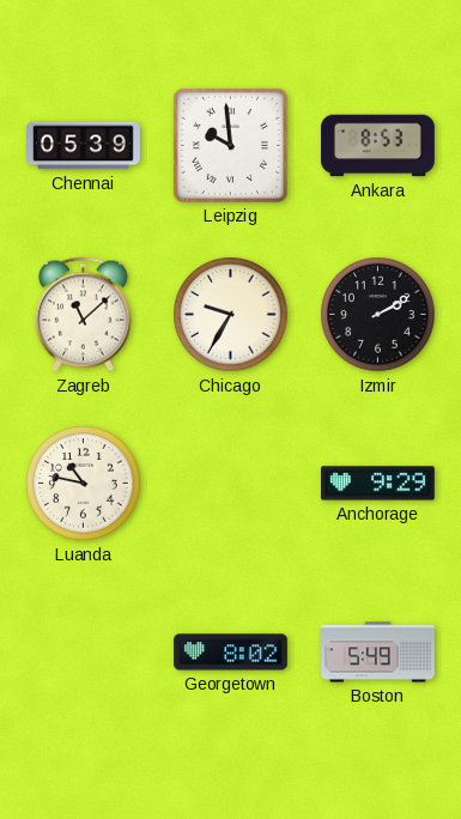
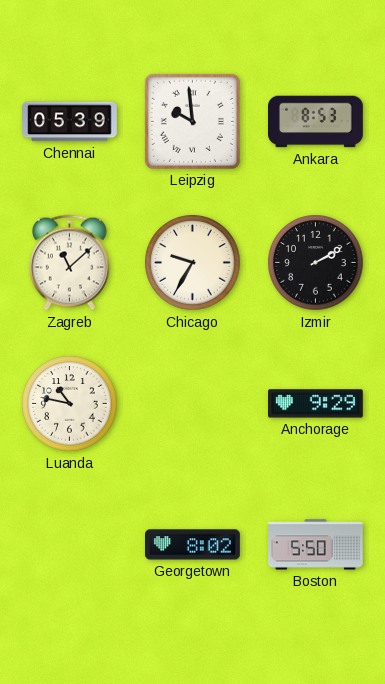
Boston: 5:49 -> 5:50 (316, 545)
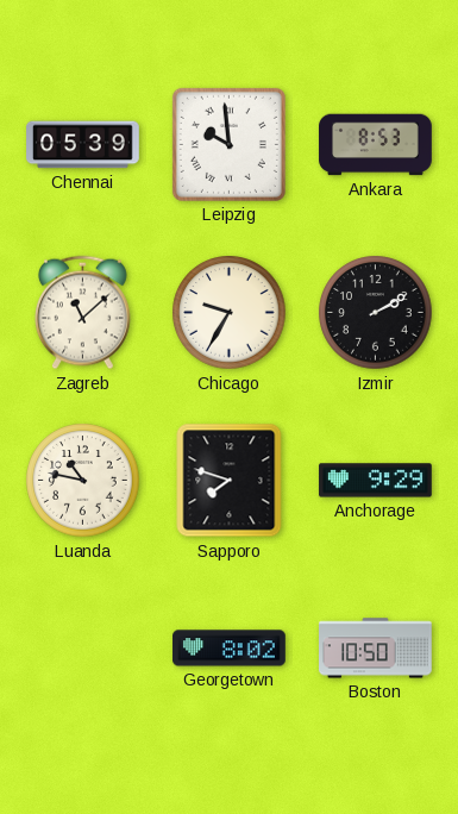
Sapporo: none -> 7:48 (230, 481)
Boston: 5:50 -> 10:50 (376, 649)
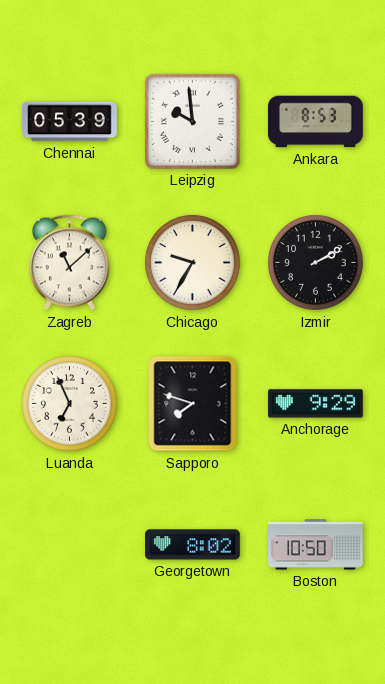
Luanda: 10:47 -> 6:56 (70, 404)
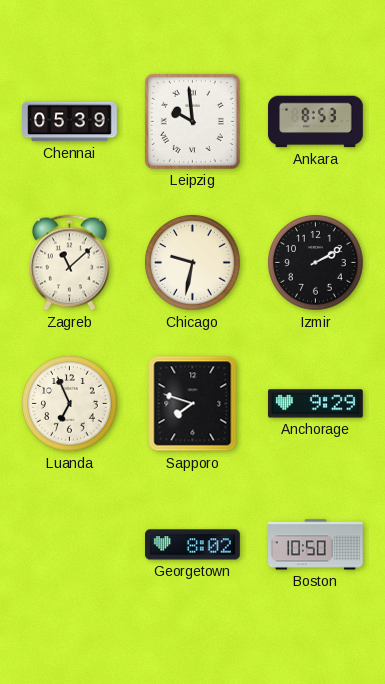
Chicago: 9:35 -> 9:32 (193, 263)
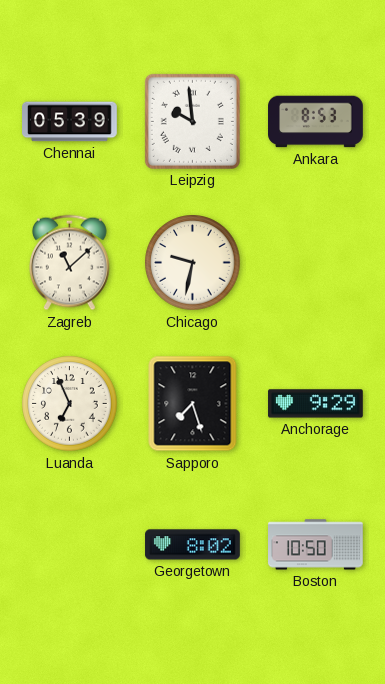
Izmir: 2:10 -> none (316, 263)
Sapporo: 7:48 -> 7:27 (193, 404)
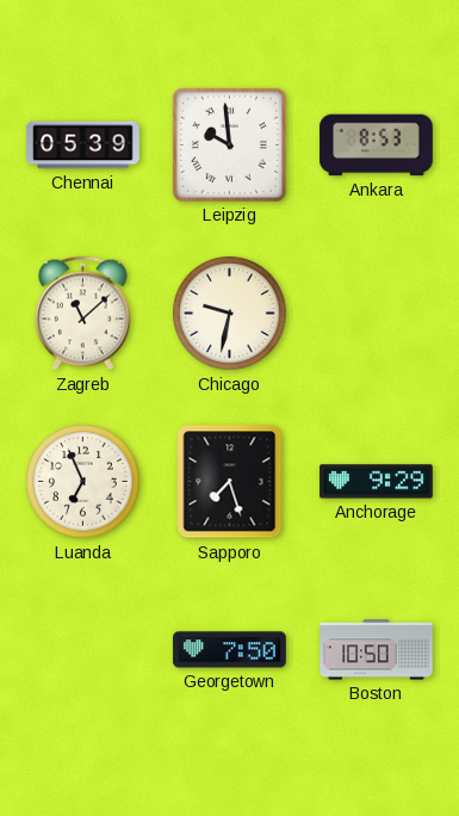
Georgetown: 8:02 -> 7:50 (230, 650)
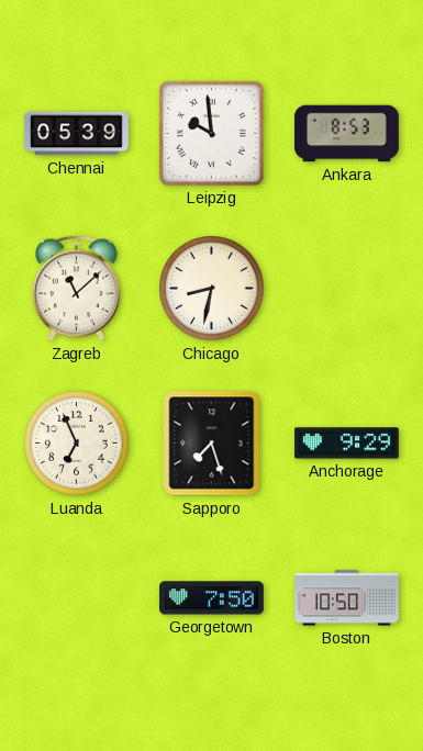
Chicago: 9:32 -> 8:32 (212, 289)
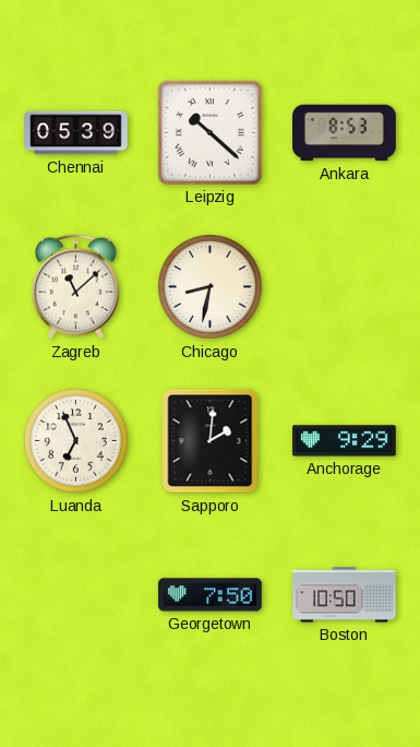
Leipzig: 9:59 -> 10:22 (209, 132)
Sapporo: 7:27 -> 2:01 (211, 441)
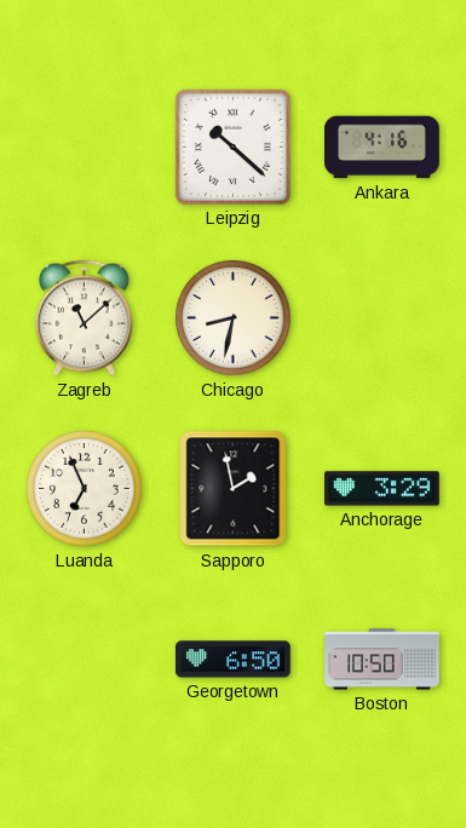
Chennai: 05:39 -> none (76, 133)
Ankara: 8:53 -> 4:16 (382, 148)
Sapporo: 2:01 -> 1:58 (234, 489)
Anchorage: 9:29 -> 3:29 (382, 489)
Georgetown: 7:50 -> 6:50 (234, 660)
